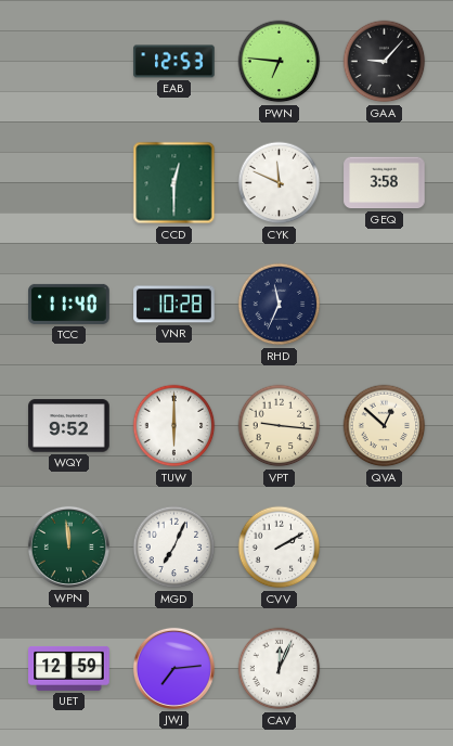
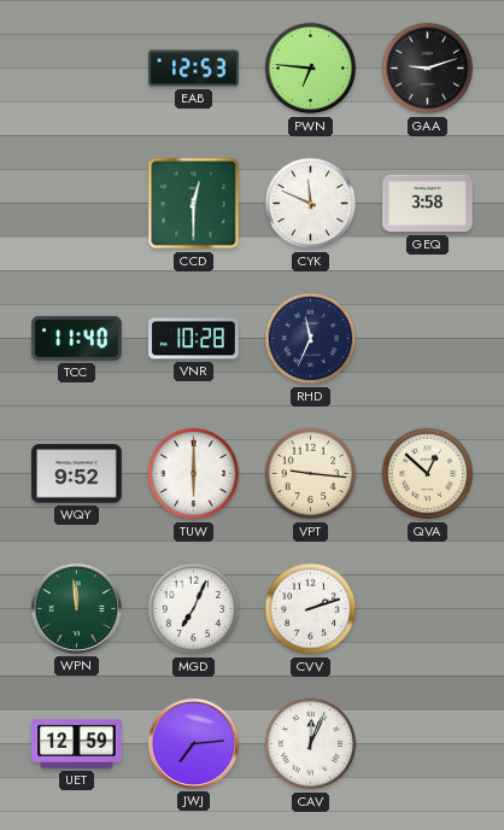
GAA: 9:07 -> 9:12 (428, 69)
CVV: 2:10 -> 2:12 (311, 609)
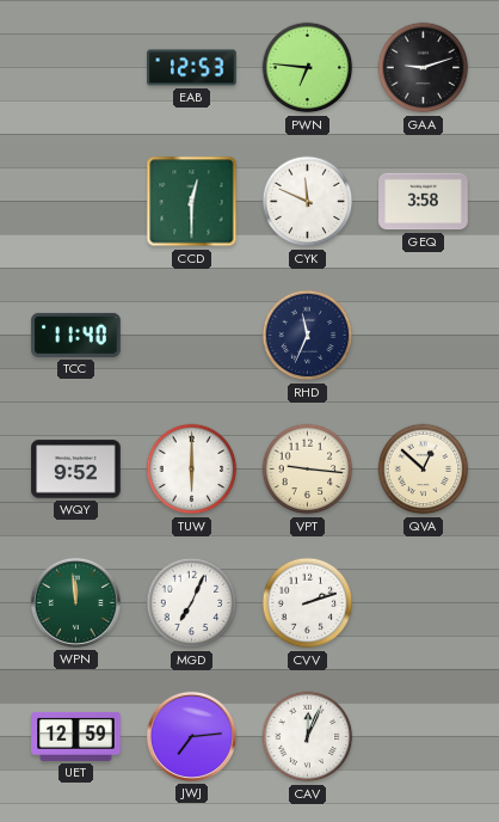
VNR: 10:28 -> none (194, 339)
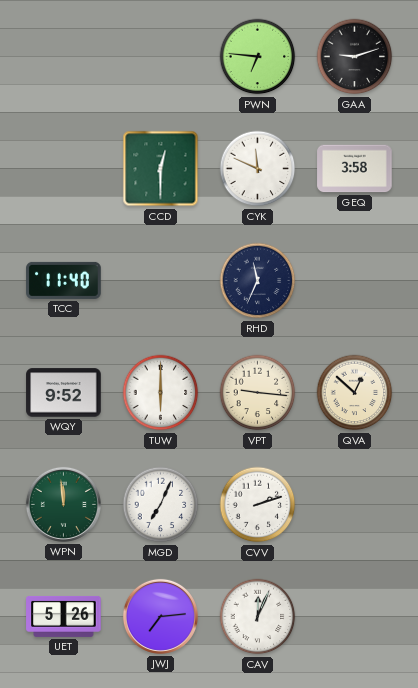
EAB: 12:53 -> none (192, 68)
UET: 12:59 -> 5:26 (64, 616)
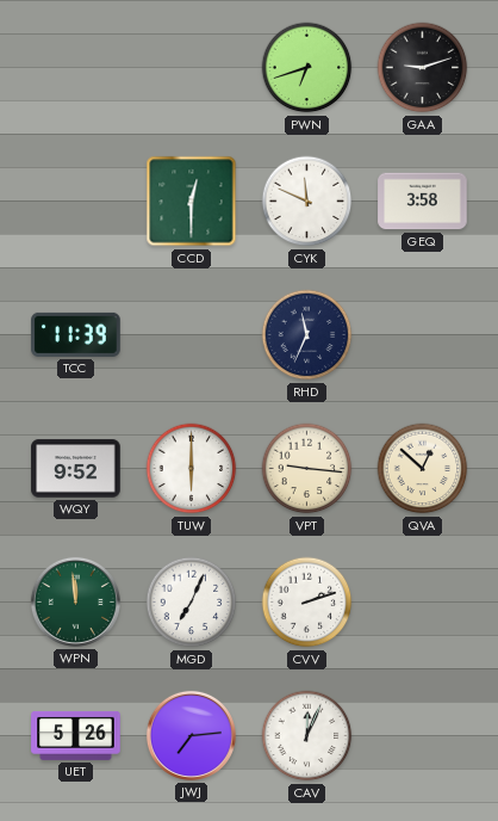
PWN: 6:46 -> 6:42 (307, 68)
TCC: 11:40 -> 11:39 (76, 334)
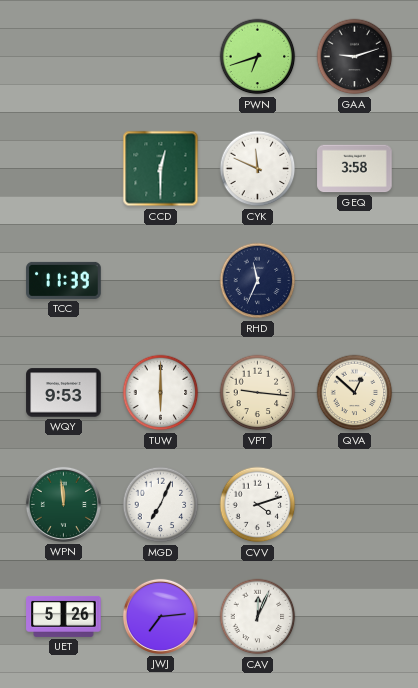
WQY: 9:52 -> 9:53 (64, 393)
CVV: 2:12 -> 4:12 (258, 505)
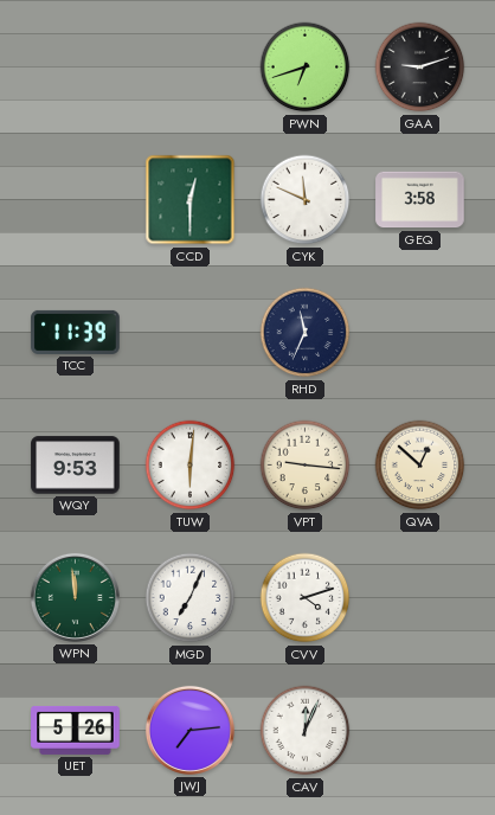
TUW: 6:00 -> 6:01 (191, 466)
